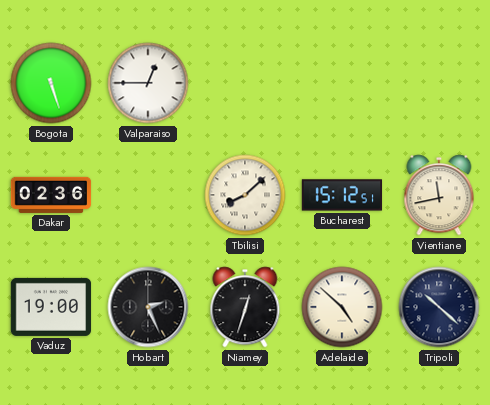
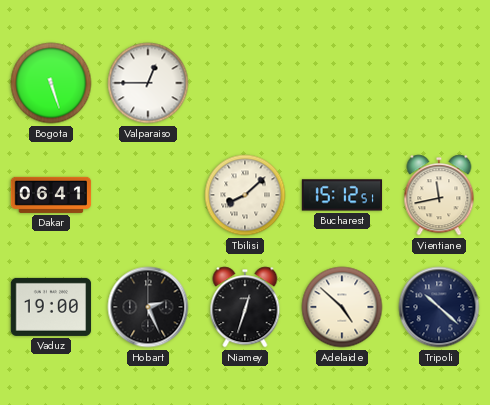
Dakar: 02:36 -> 06:41 (51, 195)
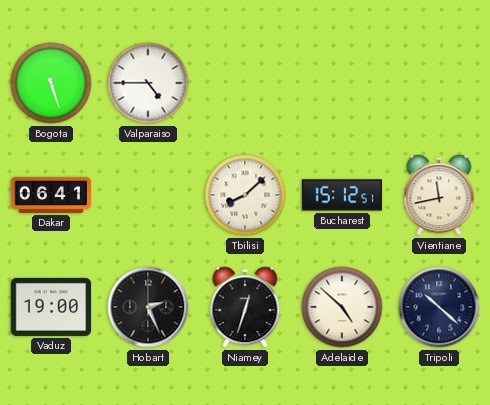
Valparaiso: 12:45 -> 4:45 (148, 83)
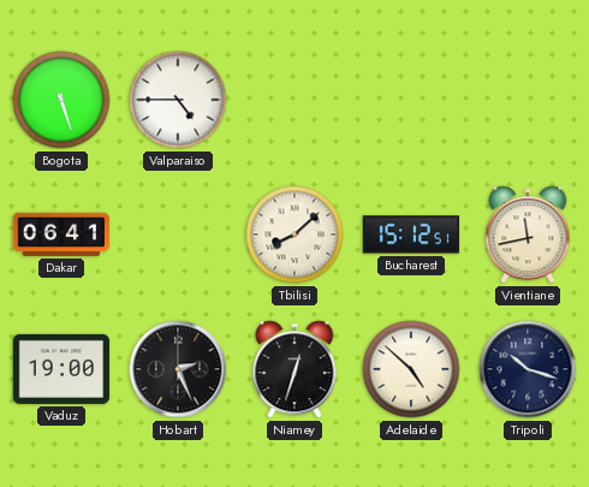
Tripoli: 10:22 -> 10:18 (528, 369)
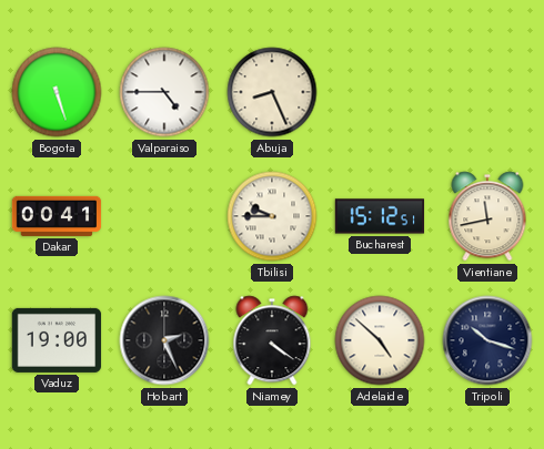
Abuja: none -> 8:26 (272, 92)
Dakar: 06:41 -> 00:41 (57, 216)
Tbilisi: 8:08 -> 9:45 (272, 216)
Niamey: 12:33 -> 4:21 (272, 340)
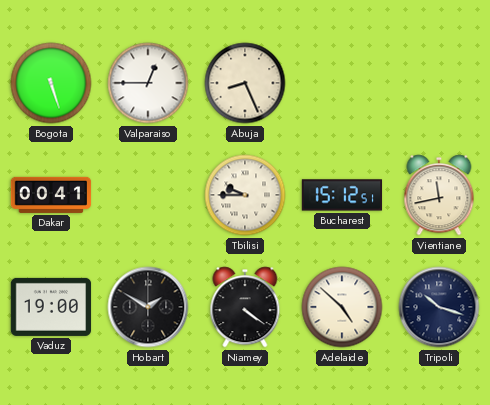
Valparaiso: 4:45 -> 12:45 (148, 83)
Hobart: 2:26 -> 1:50 (148, 307)
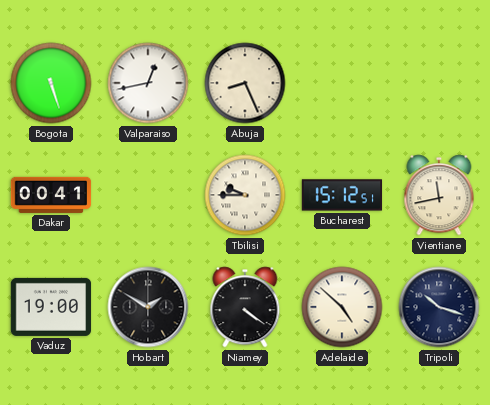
Valparaiso: 12:45 -> 12:43 (148, 83)
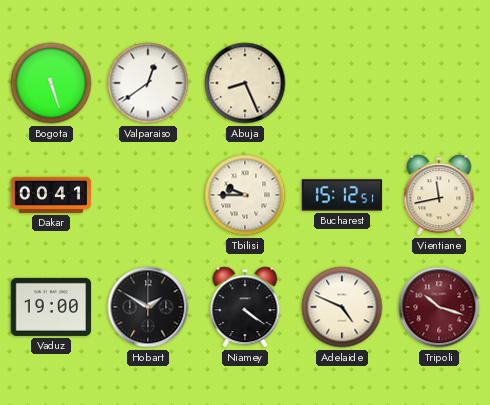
Valparaiso: 12:43 -> 12:39 (148, 83)
Adelaide: 4:52 -> 4:49 (342, 307)
Tripoli dial: navy -> burgundy (439, 307)
